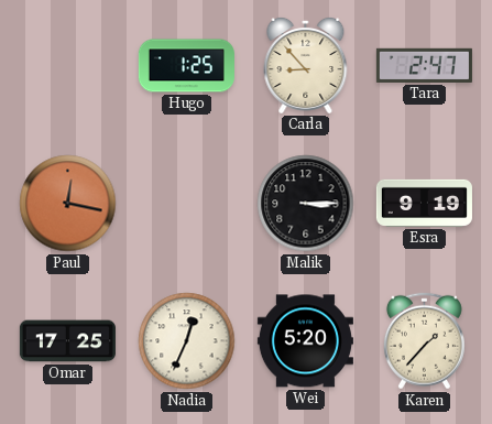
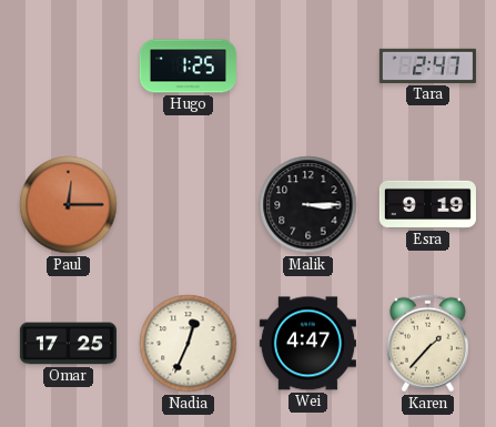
Carla: 8:53 -> none (306, 65)
Paul: 12:17 -> 12:15 (69, 205)
Wei: 5:20 -> 4:47 (307, 344)
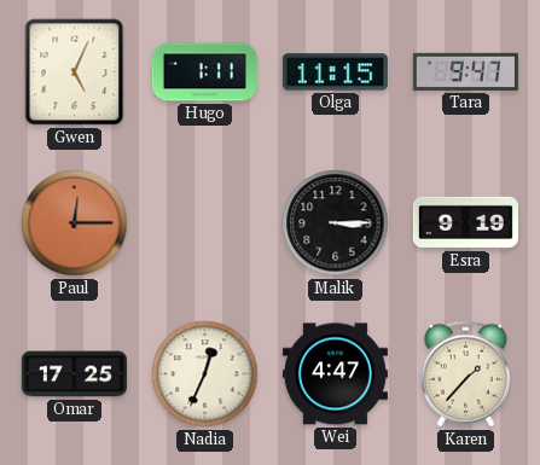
Gwen: none -> 5:04 (75, 72)
Hugo: 1:25 -> 1:11 (204, 72)
Olga: none -> 11:15 (335, 72)
Tara: 2:47 -> 9:47 (465, 71)
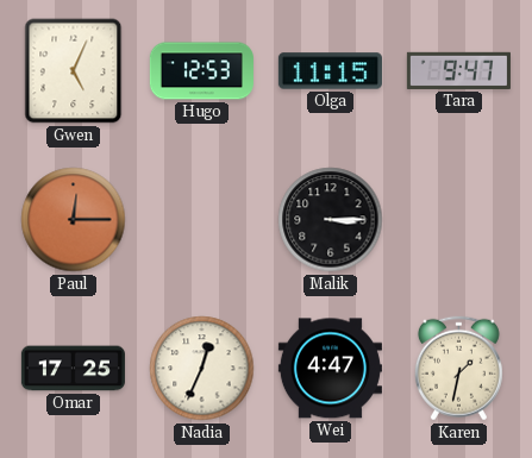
Hugo: 1:11 -> 12:53 (201, 71)
Esra: 9:19 -> none (465, 222)
Karen: 1:37 -> 1:32 (458, 369)
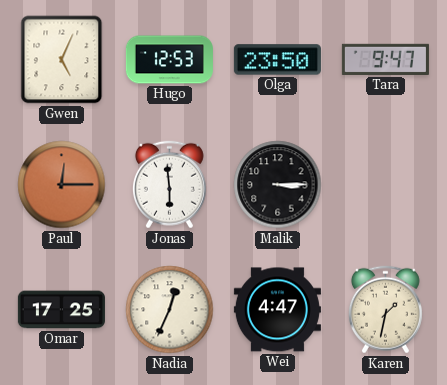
Olga: 11:15 -> 23:50 (277, 60)
Jonas: none -> 5:59 (169, 185)
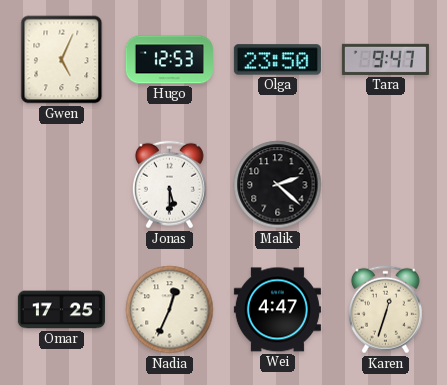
Paul: 12:15 -> none (62, 185)
Jonas: 5:59 -> 5:30 (169, 185)
Malik: 3:15 -> 2:22 (278, 185)
Karen: 1:32 -> 12:33 (385, 310)
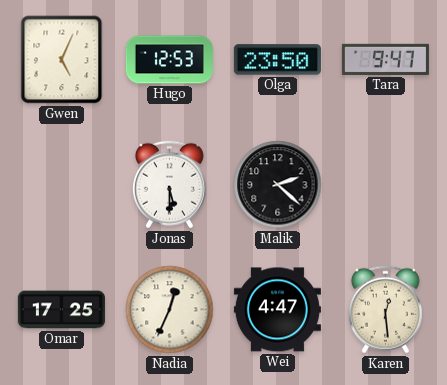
Karen: 12:33 -> 12:29 (385, 310)
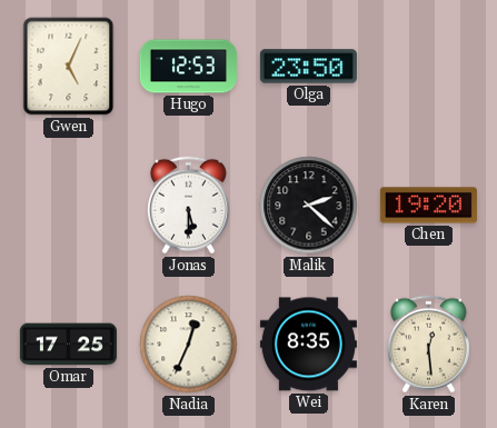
Tara: 9:47 -> none (385, 59)
Chen: none -> 19:20 (428, 206)
Wei: 4:47 -> 8:35 (308, 345)
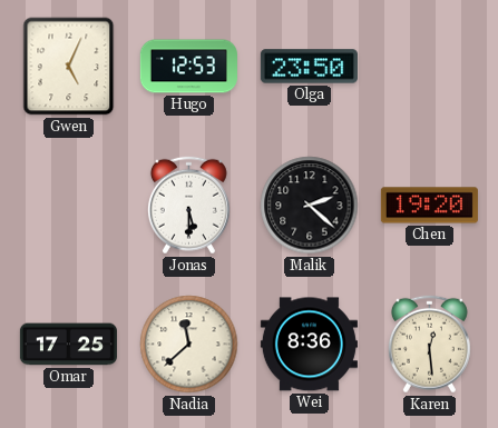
Nadia: 12:34 -> 11:38 (189, 345)
Wei: 8:35 -> 8:36 (309, 345)
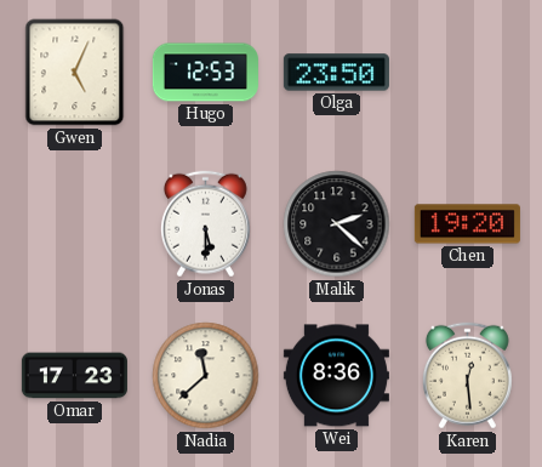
Omar: 17:25 -> 17:23 (74, 376)
